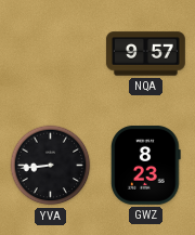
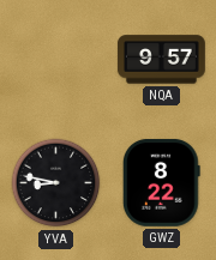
YVA: 8:44 -> 8:47 (56, 183)
GWZ: 8:23 -> 8:22 (162, 182)
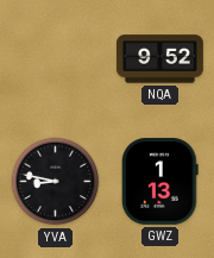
NQA: 9:57 -> 9:52 (159, 59)
GWZ: 8:22 -> 1:13 (160, 181)
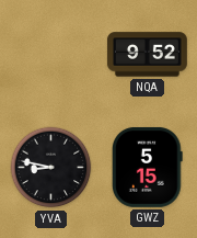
GWZ: 1:13 -> 5:15 (148, 167)
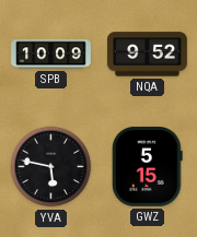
SPB: none -> 10:09 (51, 55)
YVA: 8:47 -> 5:47 (51, 167)
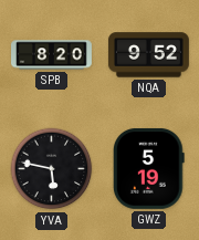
SPB: 10:09 -> 8:20 (52, 55)
GWZ: 5:15 -> 5:19 (149, 168)
